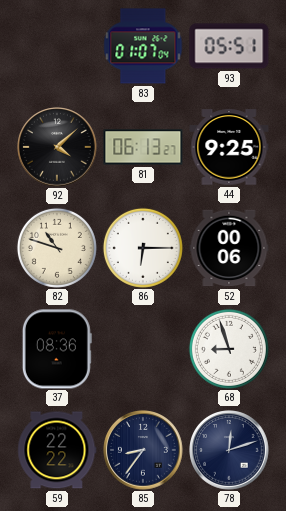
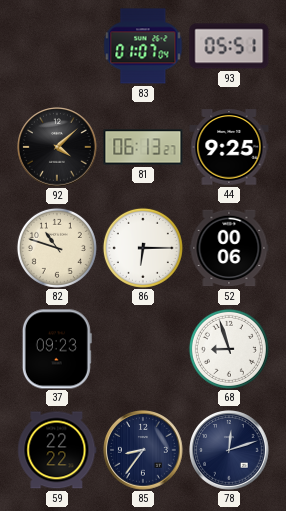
37: 08:36 -> 09:23 (57, 349)
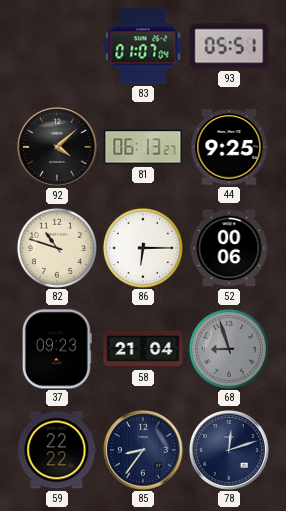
58: none -> 21:04 (143, 349)
68 dial: white -> grey (229, 349)
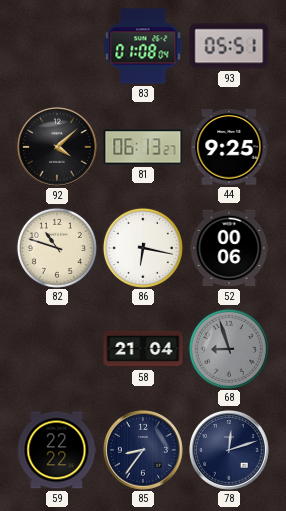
83: 01:07 -> 01:08 (143, 46)
86: 6:15 -> 6:17 (143, 248)
37: 09:23 -> none (57, 349)
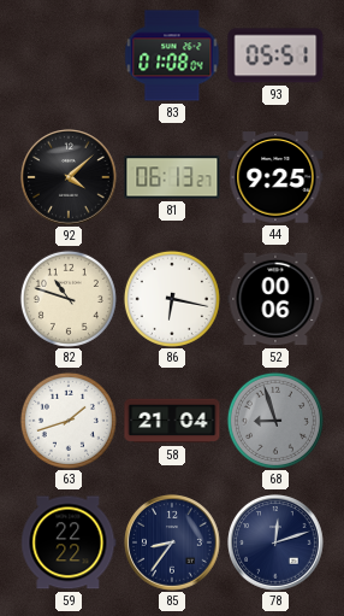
63: none -> 1:42 (69, 421)
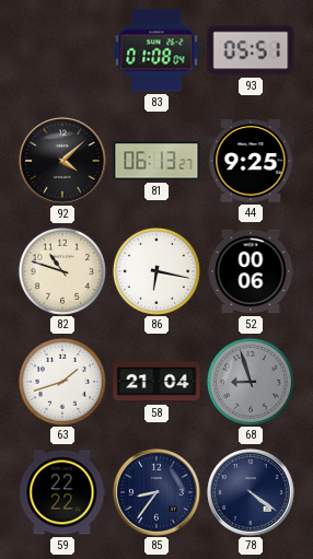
78: 12:12 -> 4:21 (251, 492)
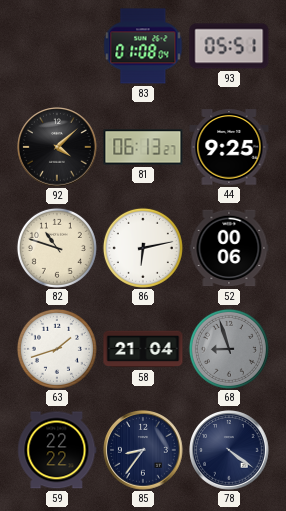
86: 6:17 -> 6:13 (143, 248)
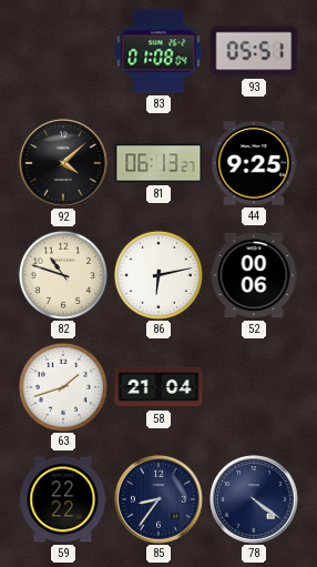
68: 8:57 -> none (229, 349)
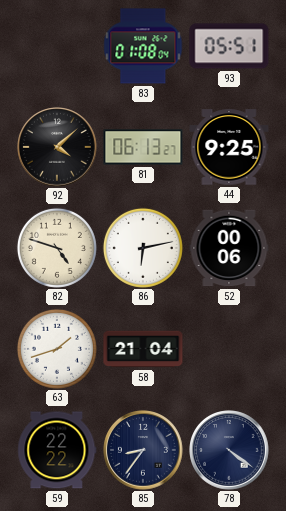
82: 10:48 -> 4:48 (57, 248)
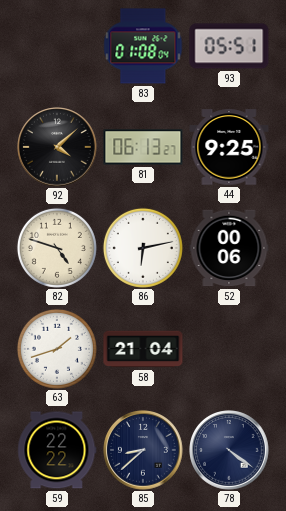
85: 8:36 -> 8:38 (143, 450)
